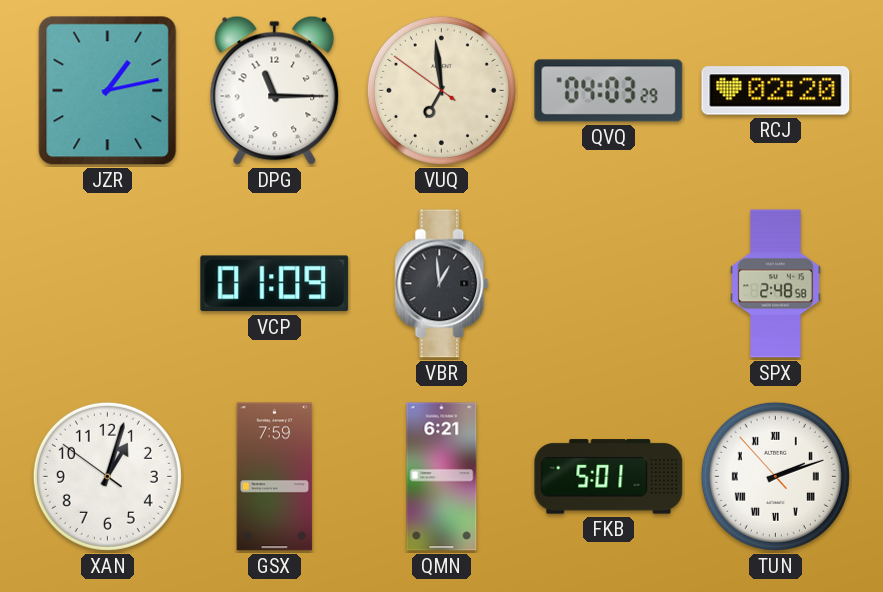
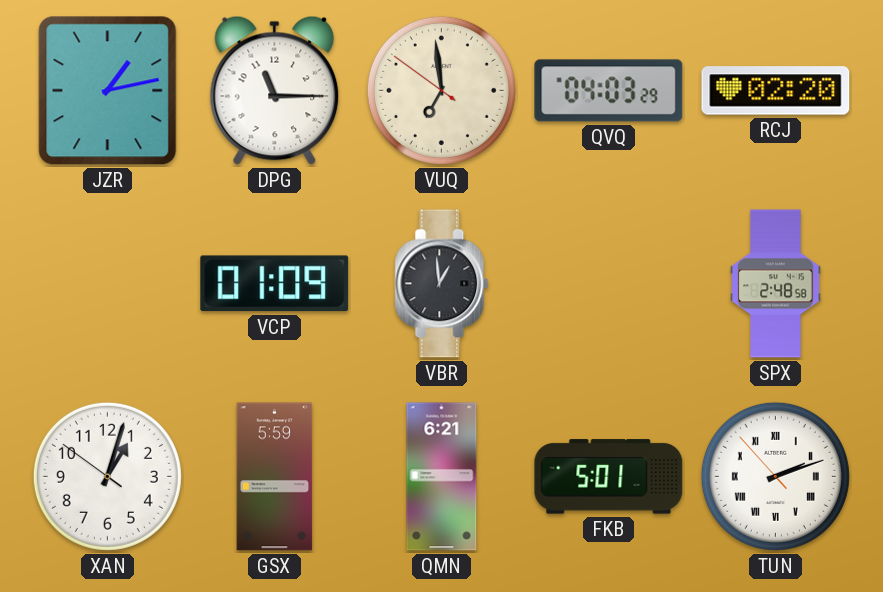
GSX: 7:59 -> 5:59 (275, 477)
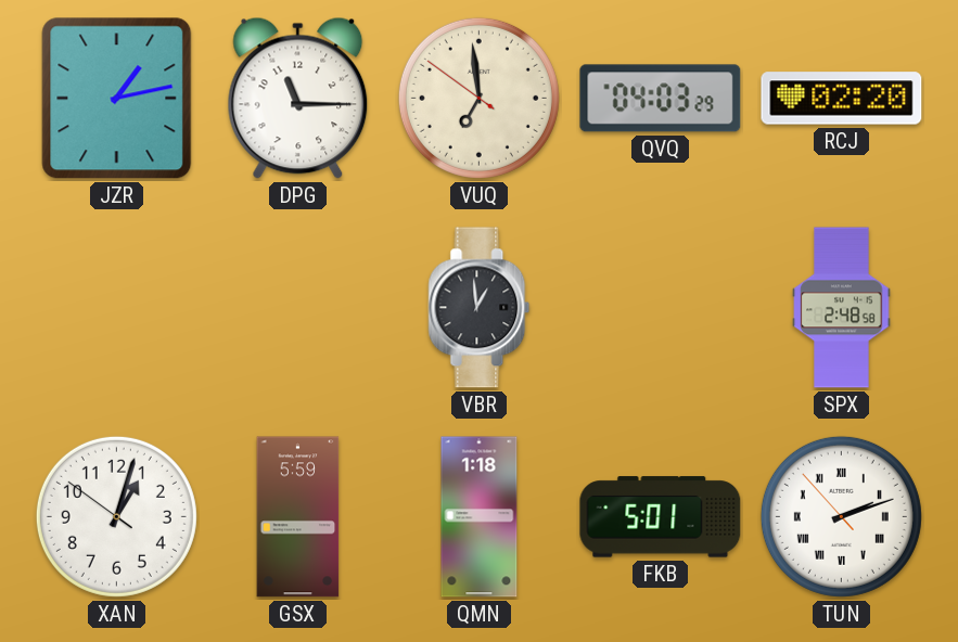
VCP: 01:09 -> none (275, 284)
QMN: 6:21 -> 1:18 (480, 517)
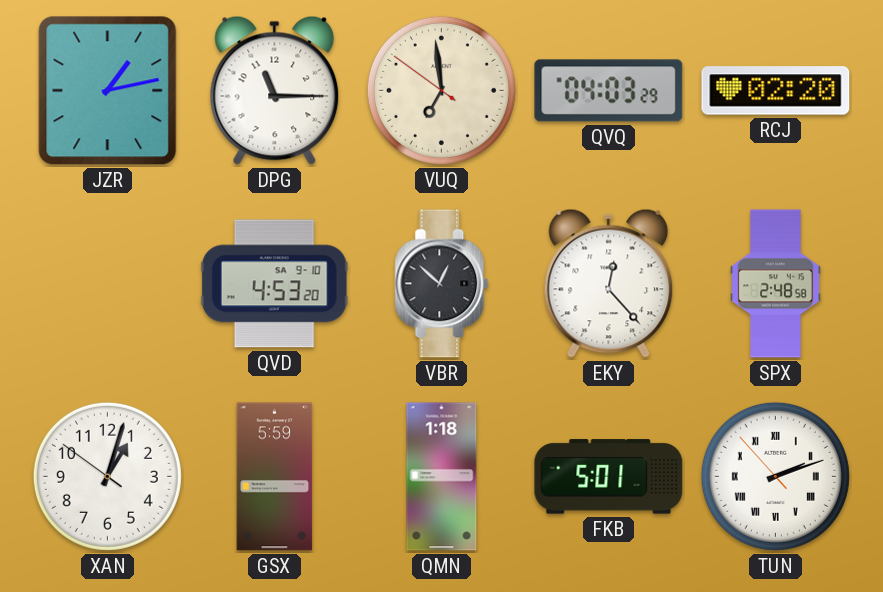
QVD: none -> 4:53 (274, 284)
VBR: 12:59 -> 12:52 (442, 284)
EKY: none -> 12:23 (609, 283)
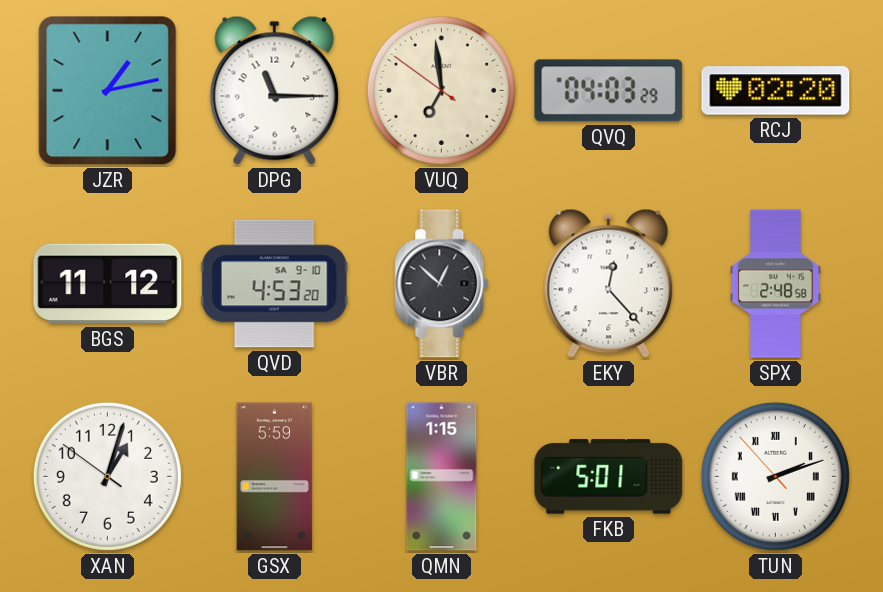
BGS: none -> 11:12 (108, 284)
QMN: 1:18 -> 1:15 (442, 477)
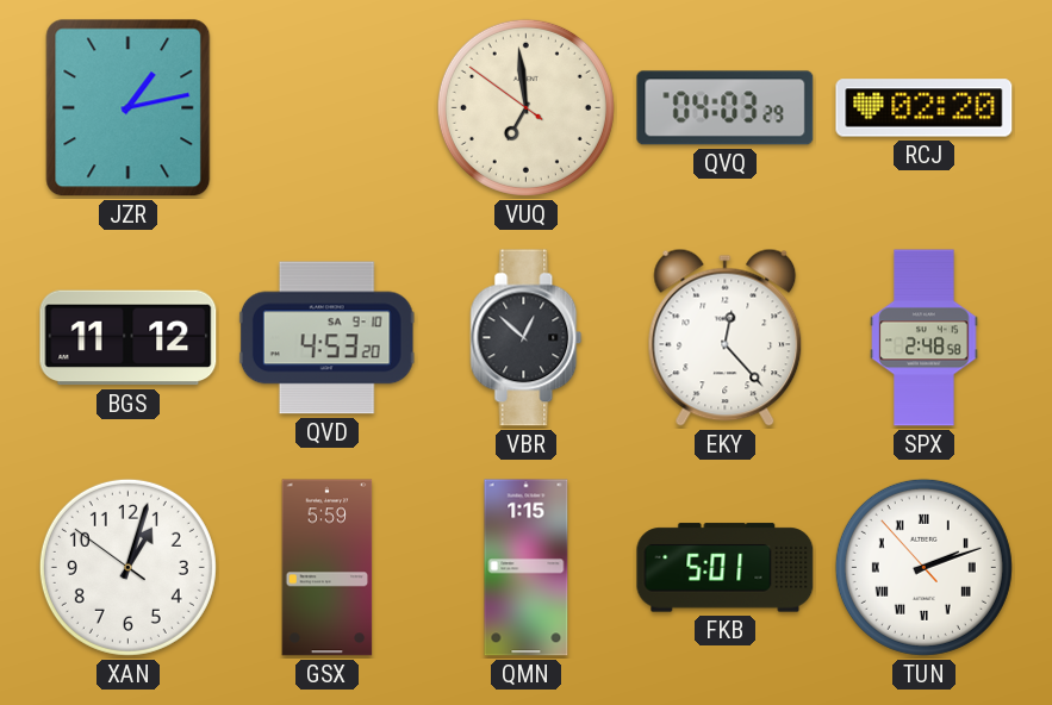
DPG: 11:15 -> none (275, 90)
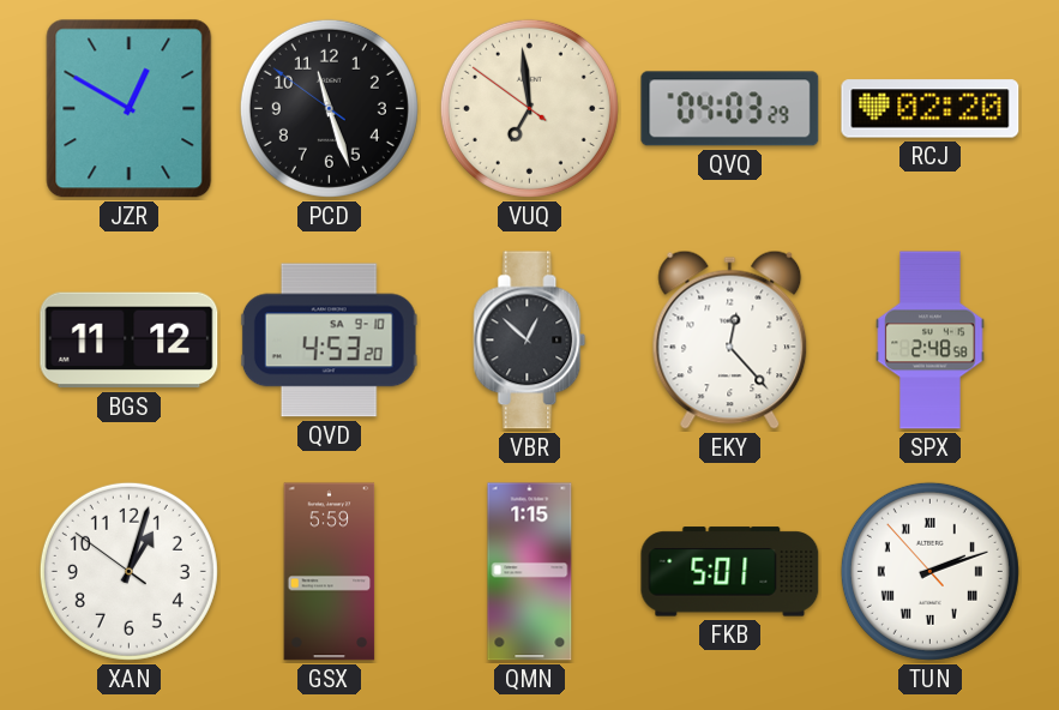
JZR: 1:13 -> 12:50 (130, 109)
PCD: none -> 11:26 (329, 108)
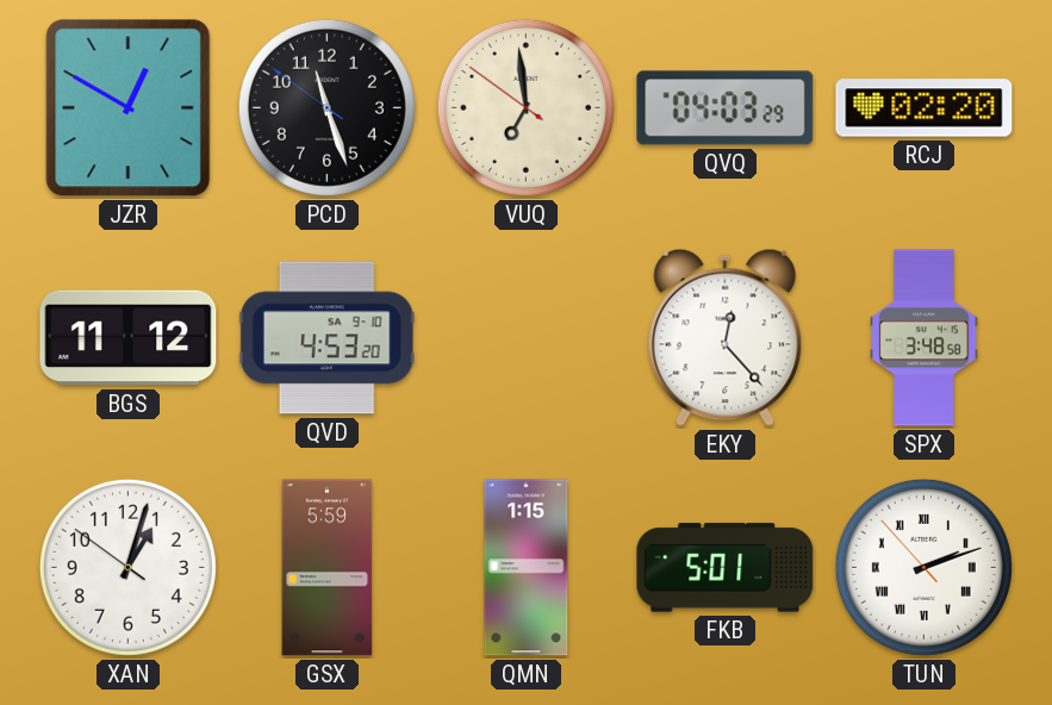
VBR: 12:52 -> none (530, 341)
SPX: 2:48 -> 3:48 (925, 338)
